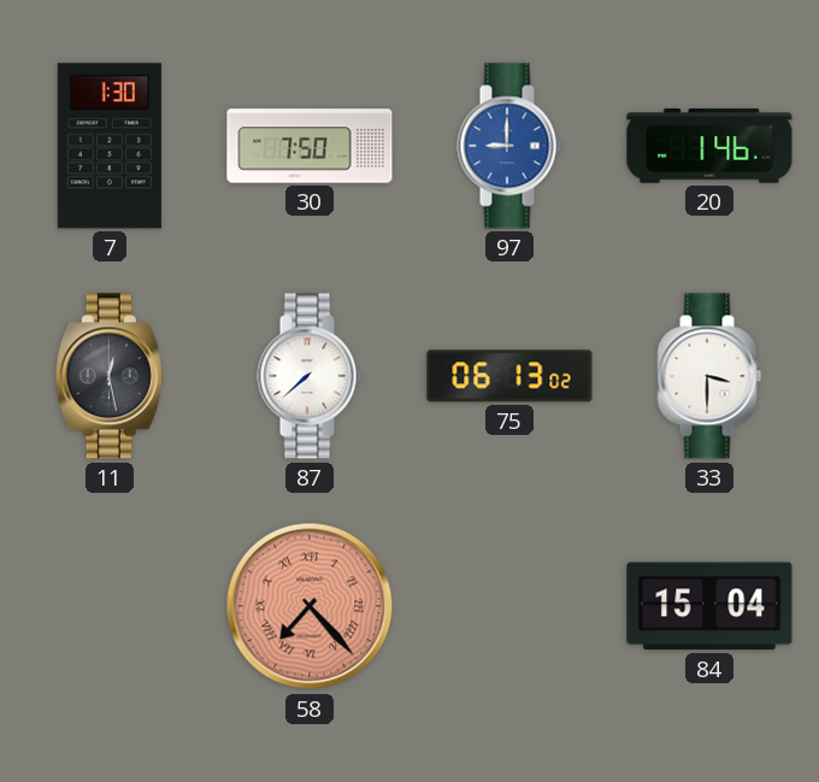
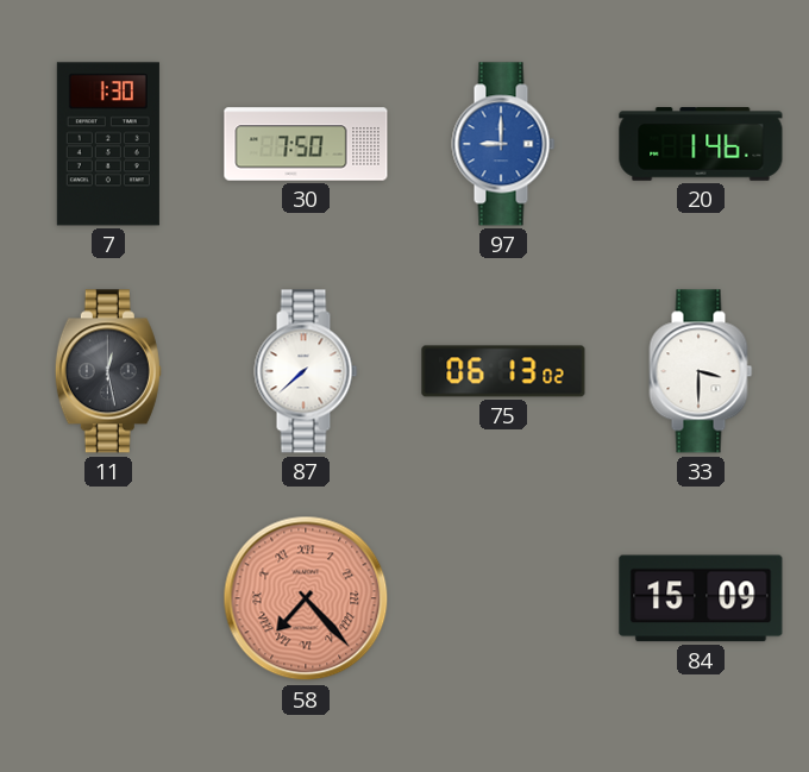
84: 15:04 -> 15:09 (701, 598)
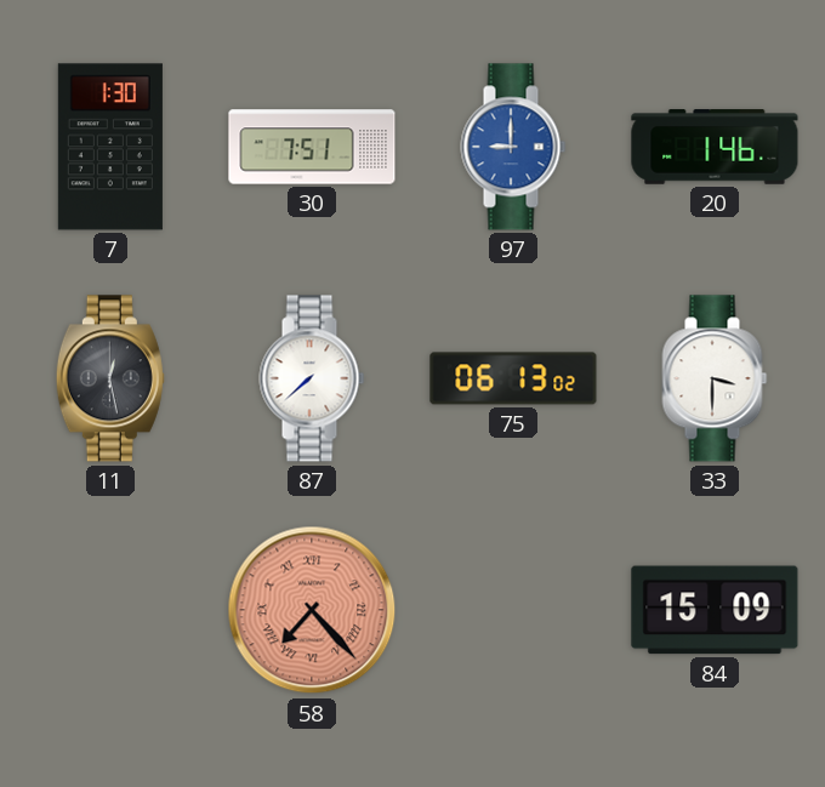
30: 7:50 -> 7:51 (312, 147)
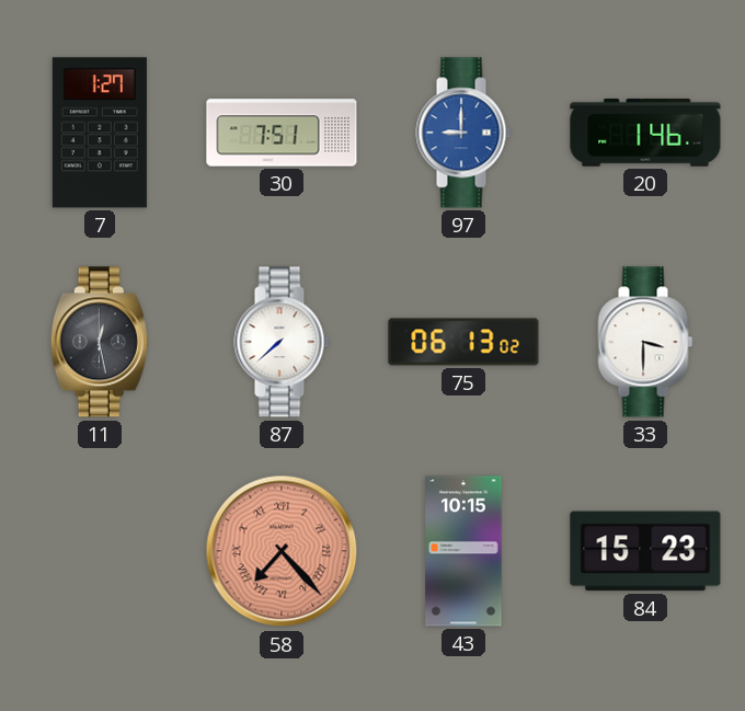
7: 1:30 -> 1:27 (100, 133)
43: none -> 10:15 (463, 551)
84: 15:09 -> 15:23 (645, 551)
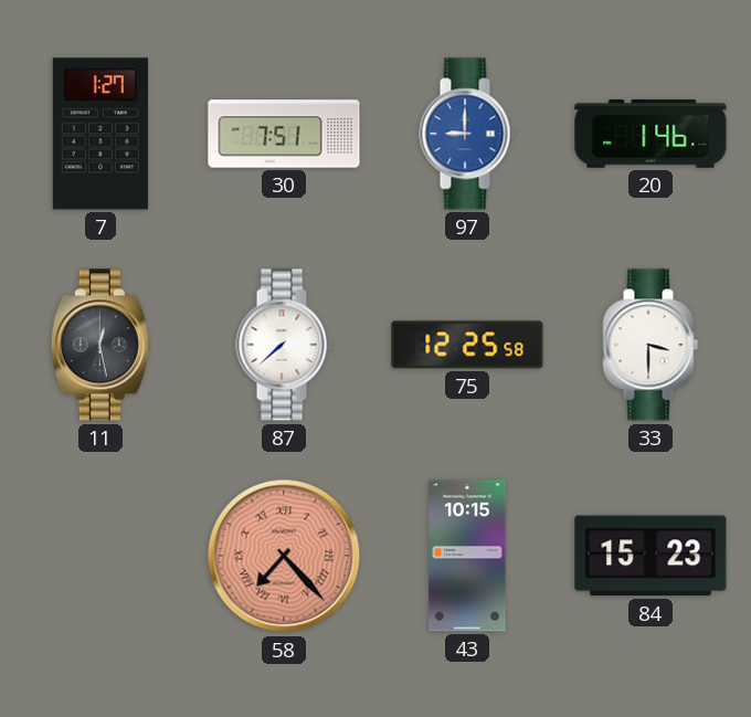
75: 06:13 -> 12:25 (467, 345)
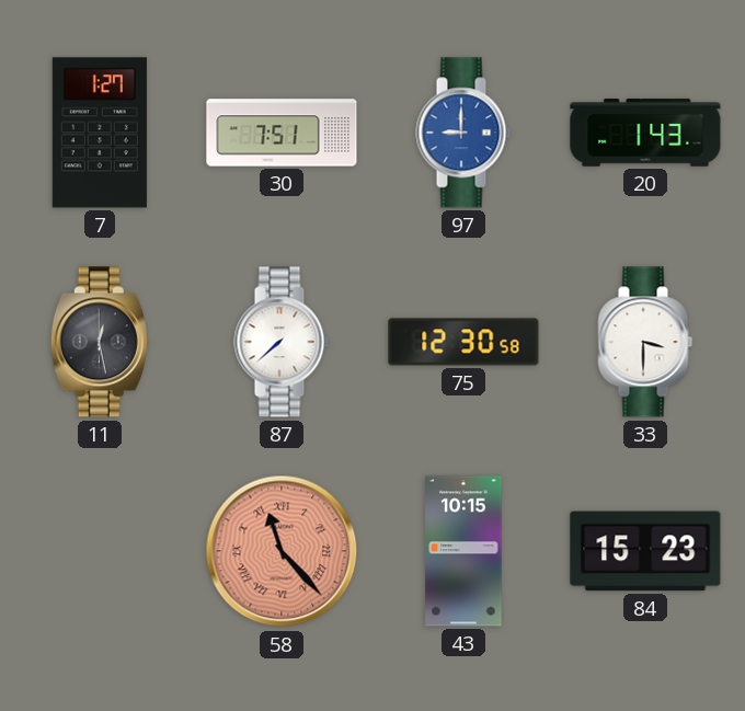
20: 1:46 -> 1:43 (645, 133)
75: 12:25 -> 12:30 (463, 342)
58: 7:23 -> 11:23 (282, 551)
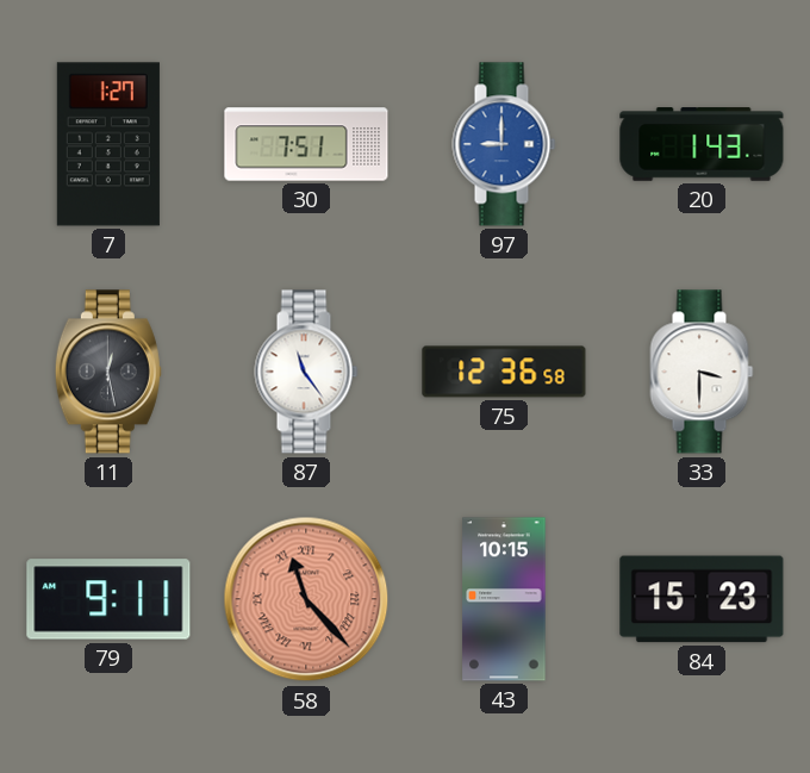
87: 7:38 -> 11:24 (306, 372)
75: 12:30 -> 12:36 (504, 372)
79: none -> 9:11 (108, 599)
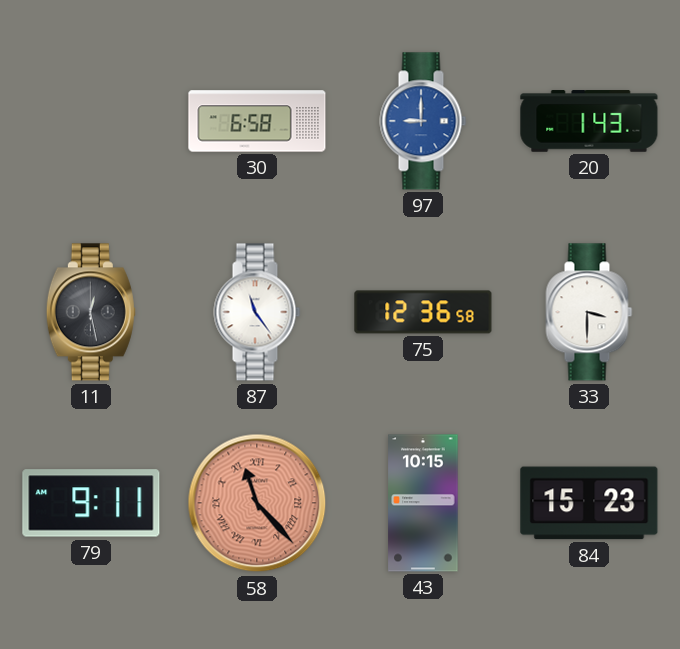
7: 1:27 -> none (108, 144)
30: 7:51 -> 6:58 (257, 121)
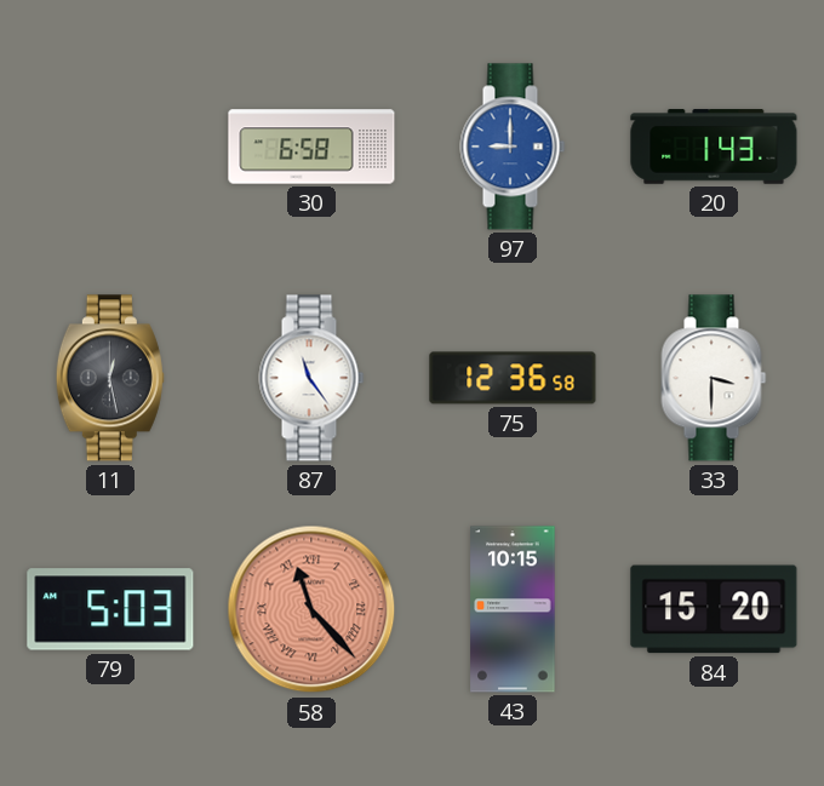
79: 9:11 -> 5:03 (110, 609)
84: 15:23 -> 15:20 (714, 609)
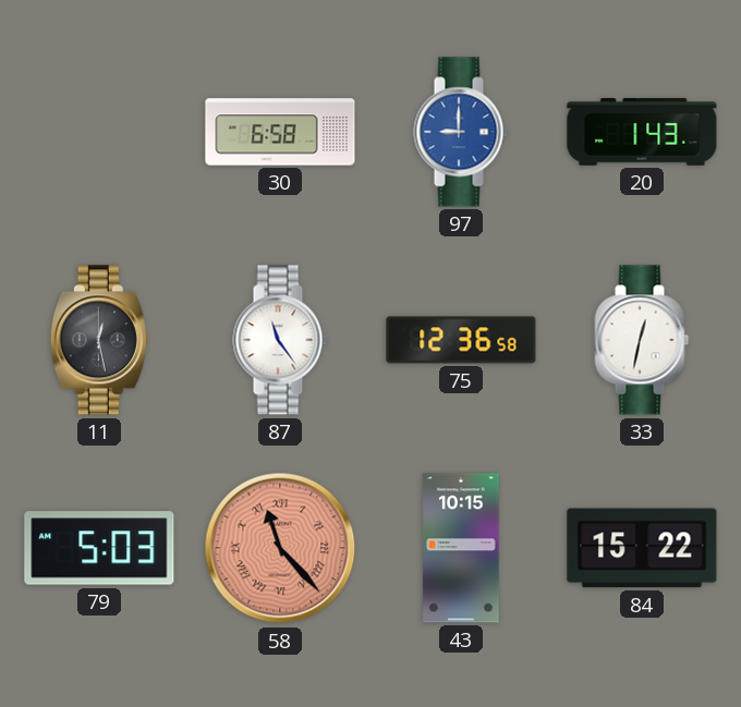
33: 3:30 -> 12:32 (642, 340)
84: 15:20 -> 15:22 (642, 548)
